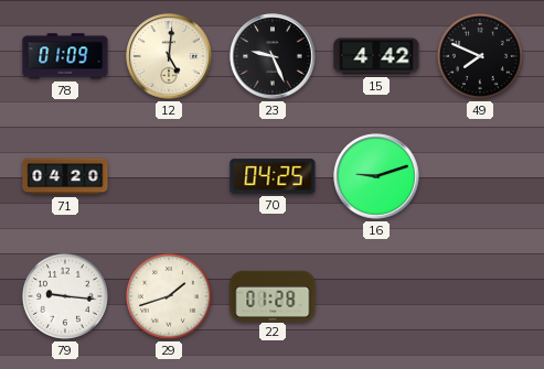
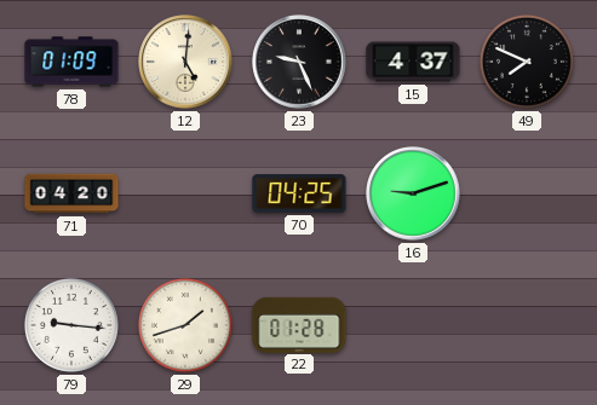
15: 4:42 -> 4:37 (413, 62)
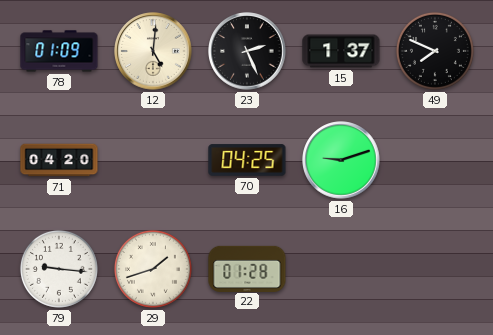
23: 9:26 -> 2:26 (247, 51)
15: 4:37 -> 1:37 (341, 51)
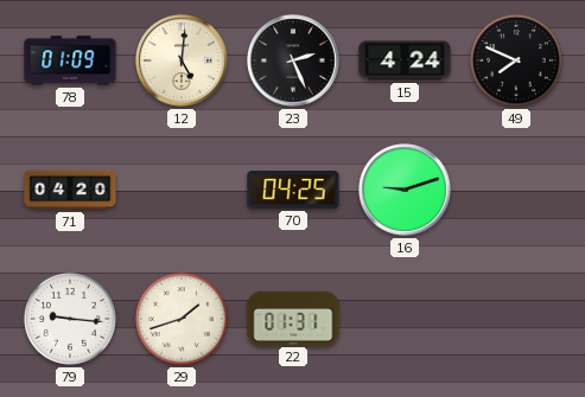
15: 1:37 -> 4:24 (405, 60)
22: 01:28 -> 01:31 (293, 318)
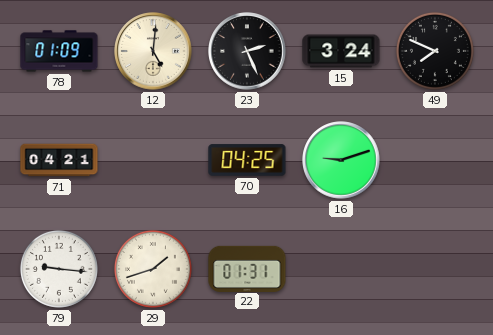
15: 4:24 -> 3:24 (341, 51)
71: 04:20 -> 04:21 (59, 160)
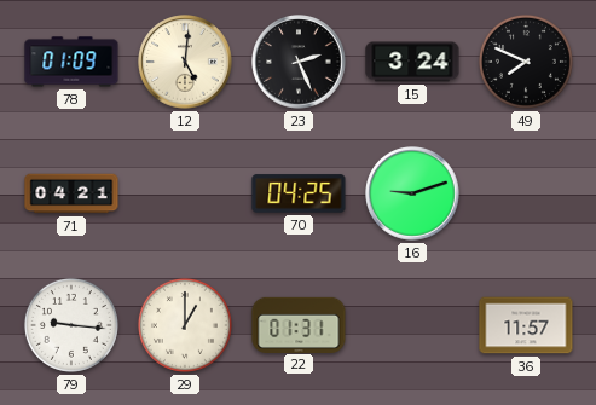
29: 1:42 -> 1:00 (185, 325)
36: none -> 11:57 (526, 325)
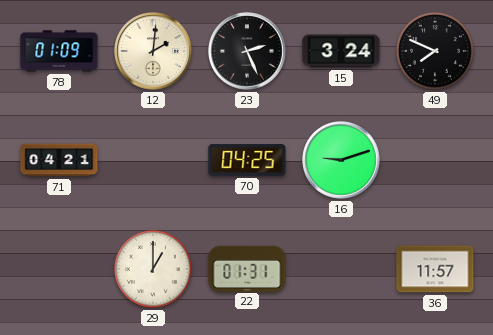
12: 5:01 -> 2:01 (153, 51)
79: 9:16 -> none (71, 325)
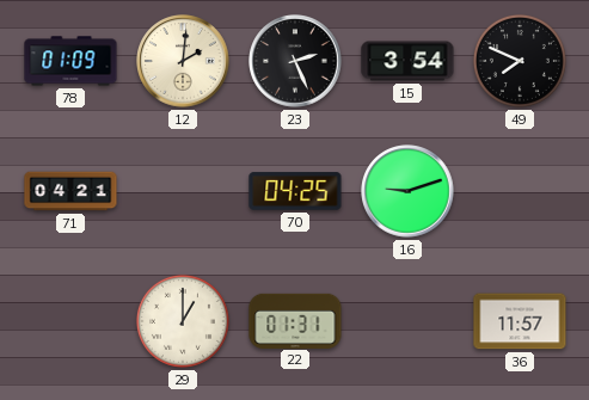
15: 3:24 -> 3:54 (407, 61)
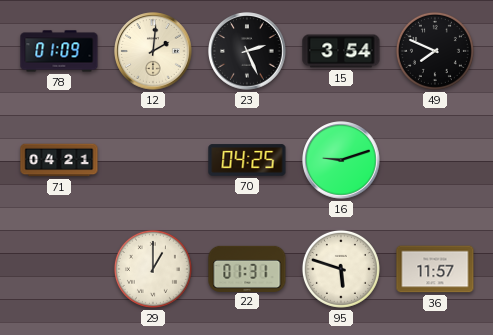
95: none -> 5:48 (341, 269)
